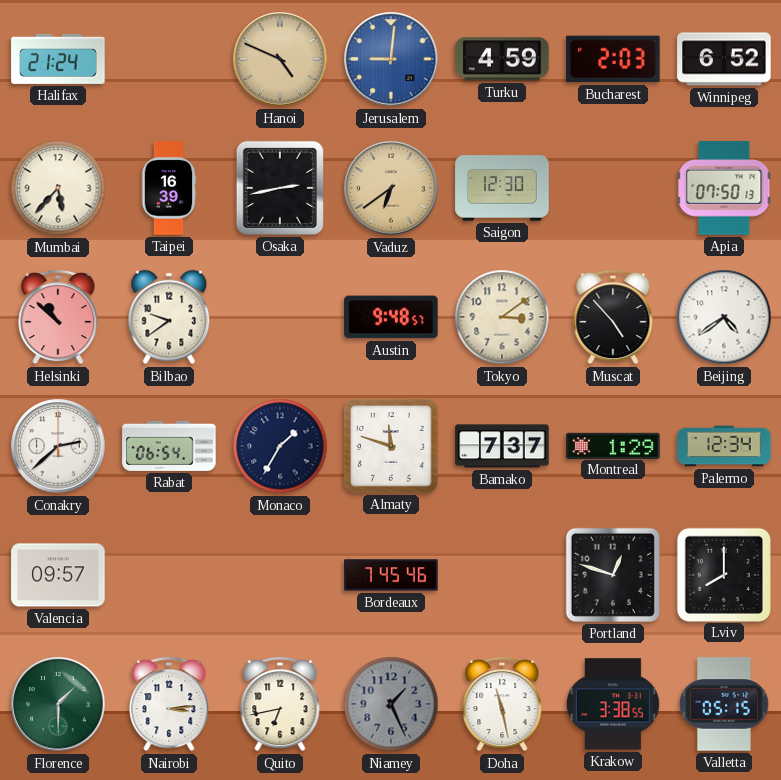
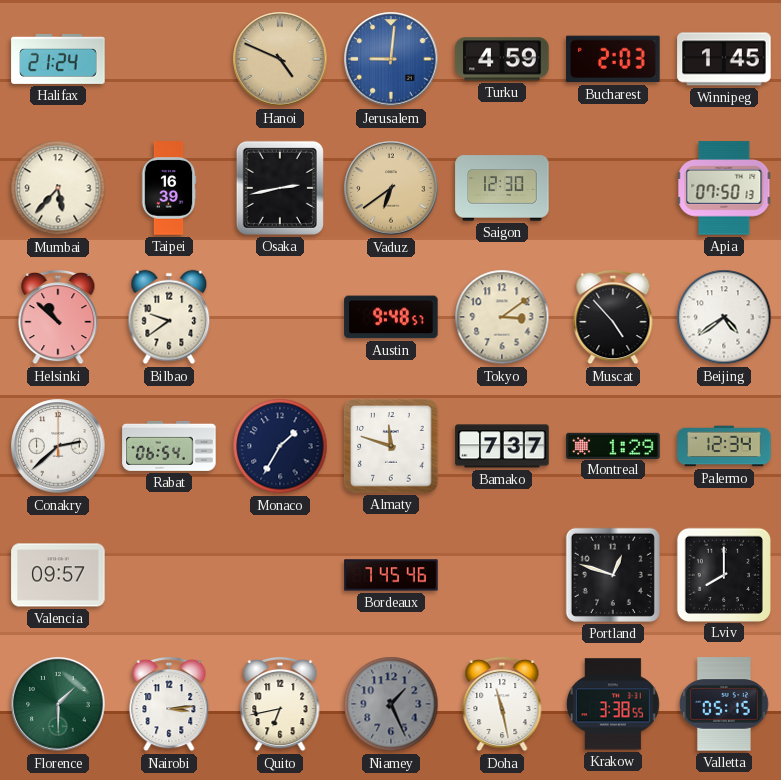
Winnipeg: 6:52 -> 1:45 (724, 59)
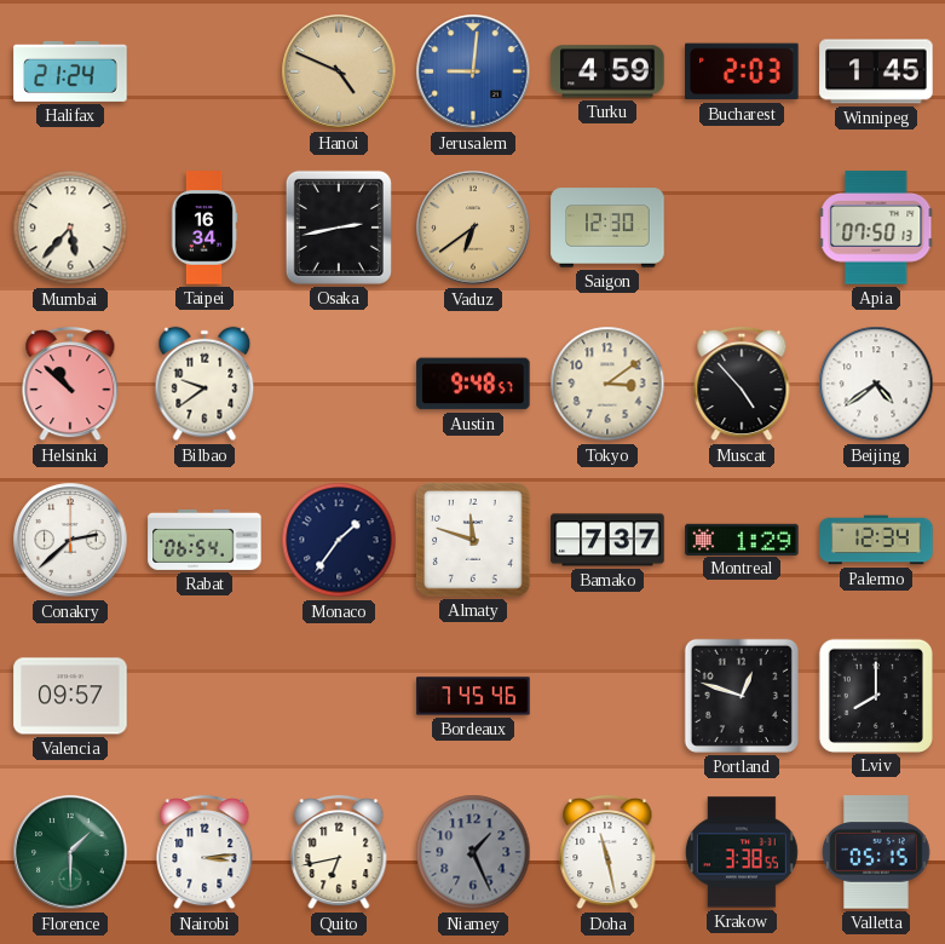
Taipei: 16:39 -> 16:34 (204, 228)
Monaco: 1:35 -> 1:36 (339, 540)
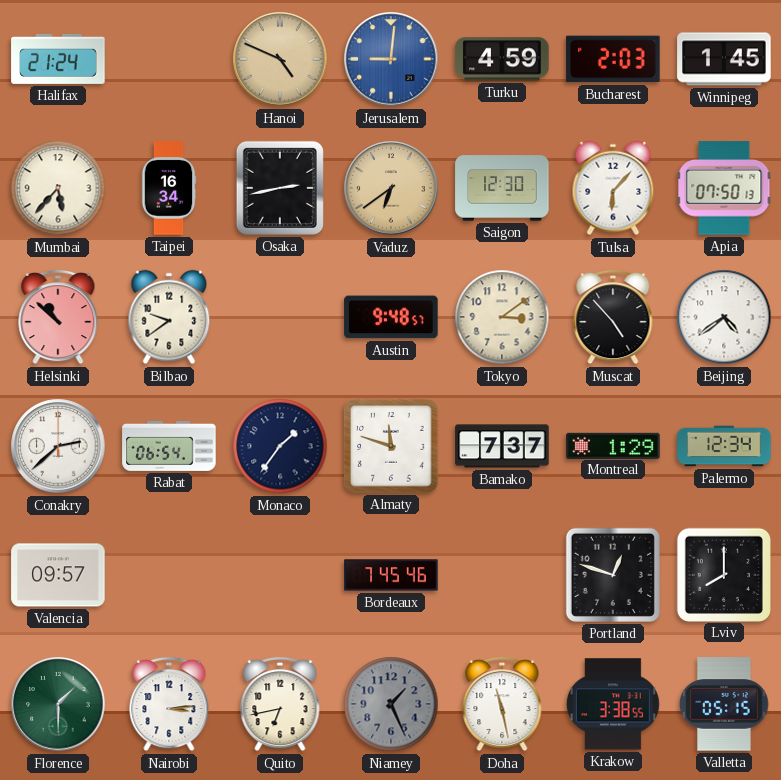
Tulsa: none -> 6:07 (613, 188)
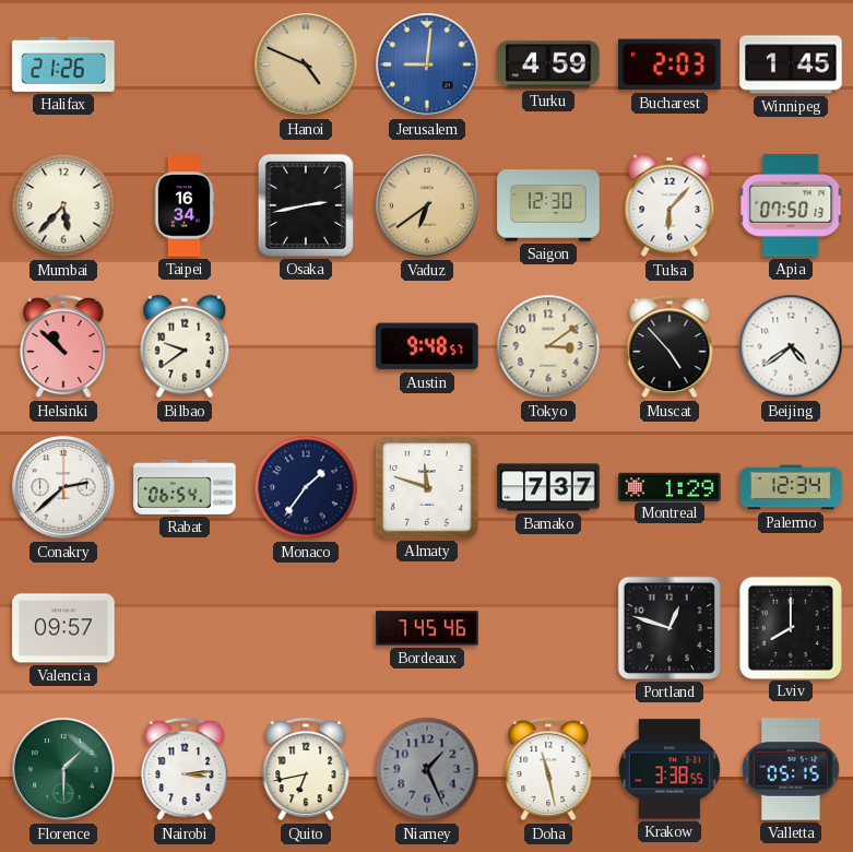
Halifax: 21:24 -> 21:26 (63, 64)
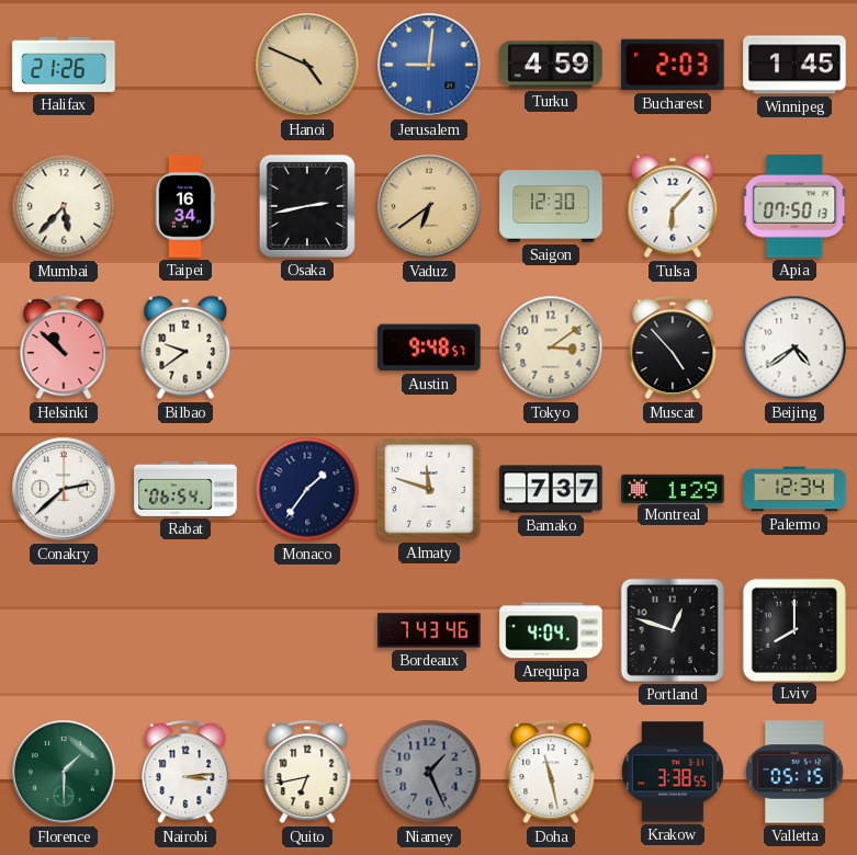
Valencia: 09:57 -> none (63, 628)
Bordeaux: 7:45 -> 7:43 (429, 630)
Arequipa: none -> 4:04 (551, 630)
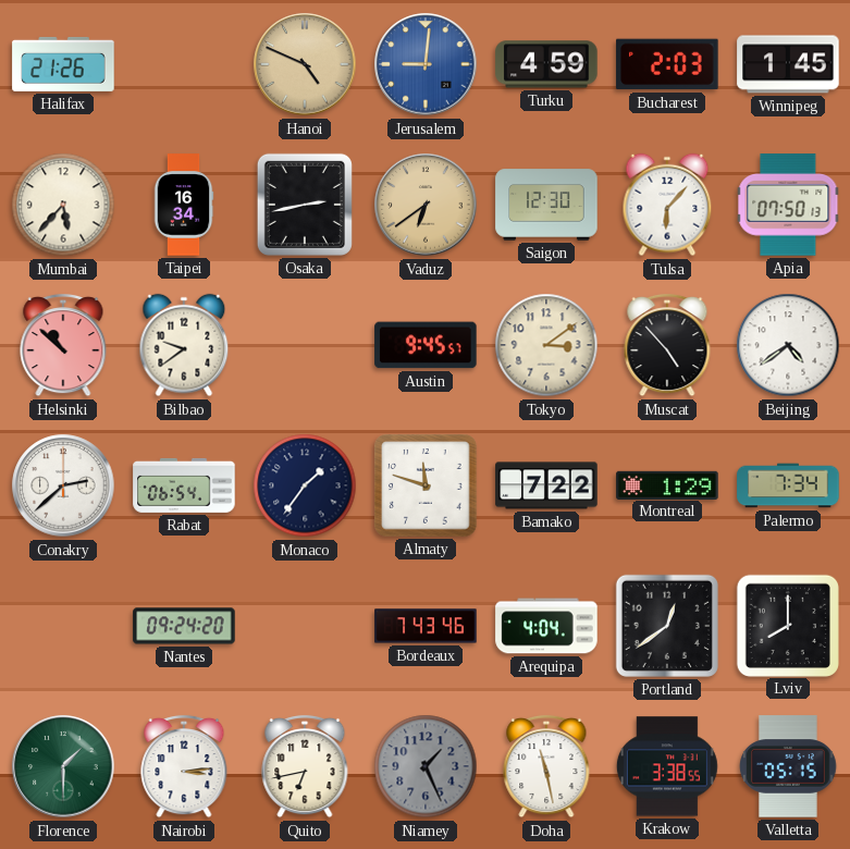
Austin: 9:48 -> 9:45 (426, 345)
Bamako: 7:37 -> 7:22 (546, 485)
Palermo: 12:34 -> 7:34 (788, 485)
Nantes: none -> 09:24 (184, 626)
Portland: 12:48 -> 12:39 (667, 626)
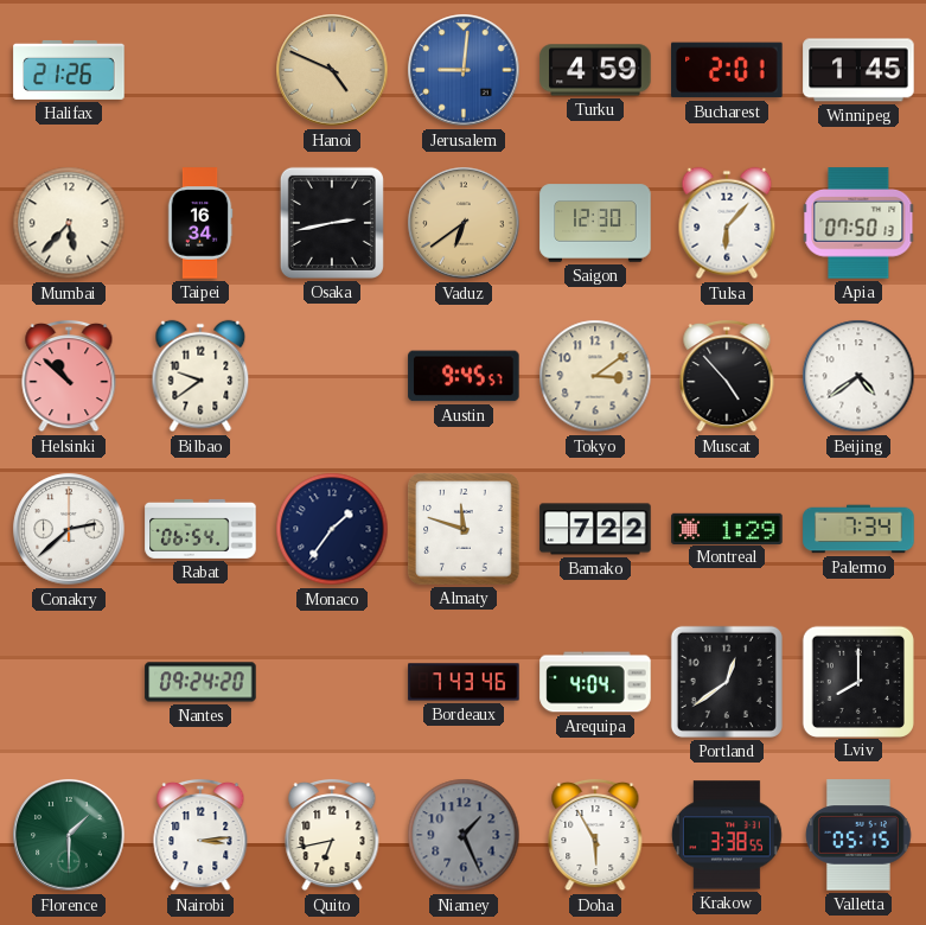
Bucharest: 2:03 -> 2:01 (727, 70)
Doha: 11:28 -> 5:55 (595, 835)
